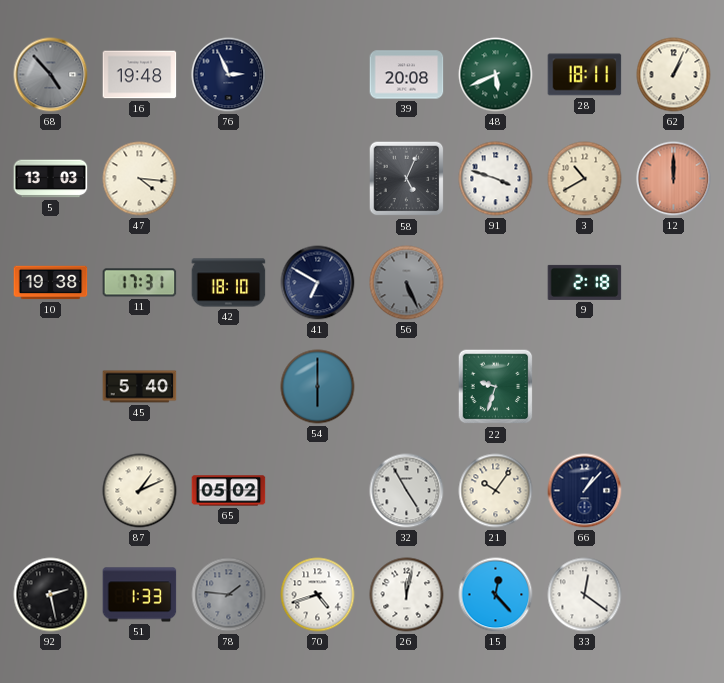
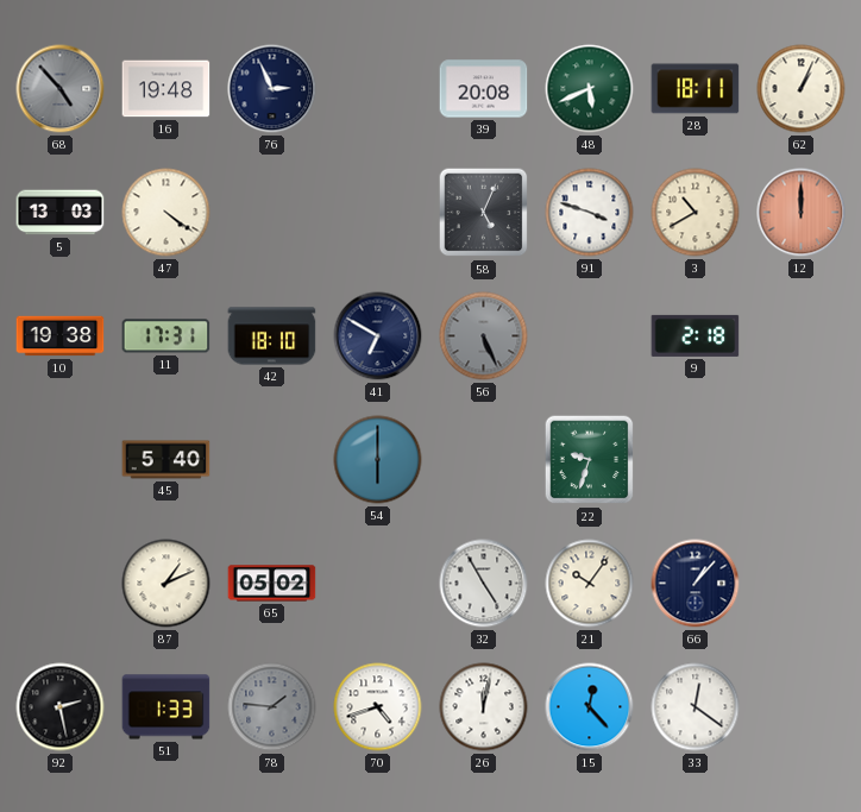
47: 4:16 -> 4:21 (166, 213)
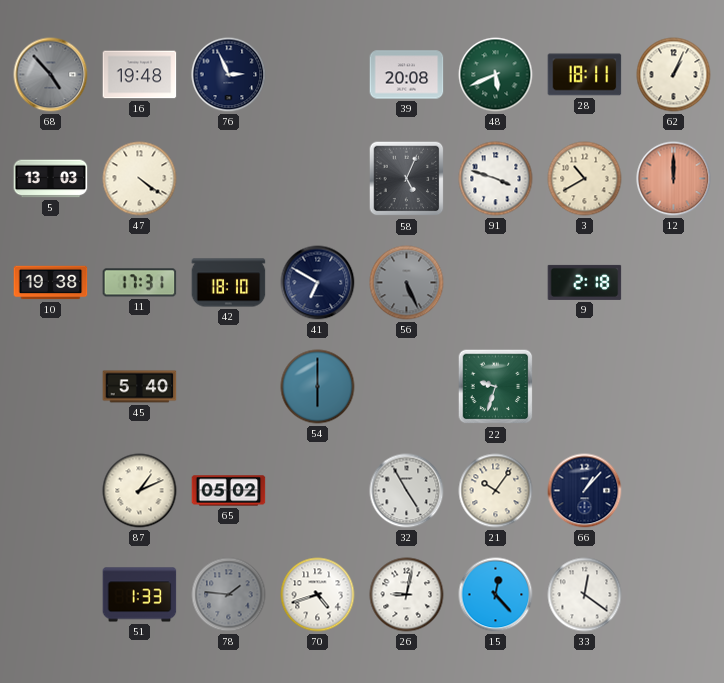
92: 2:28 -> none (61, 707)
26: 12:02 -> 9:02 (407, 595)
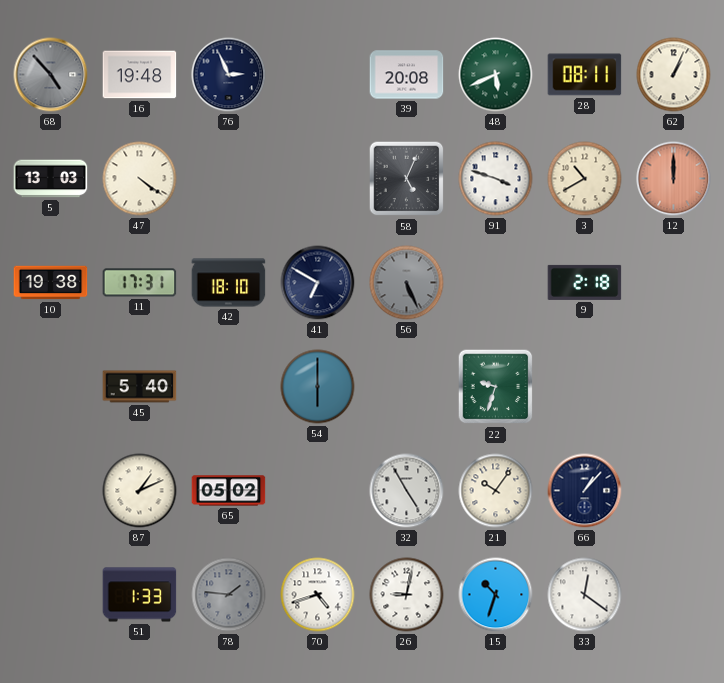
28: 18:11 -> 08:11 (585, 75)
15: 12:23 -> 10:33 (496, 595)
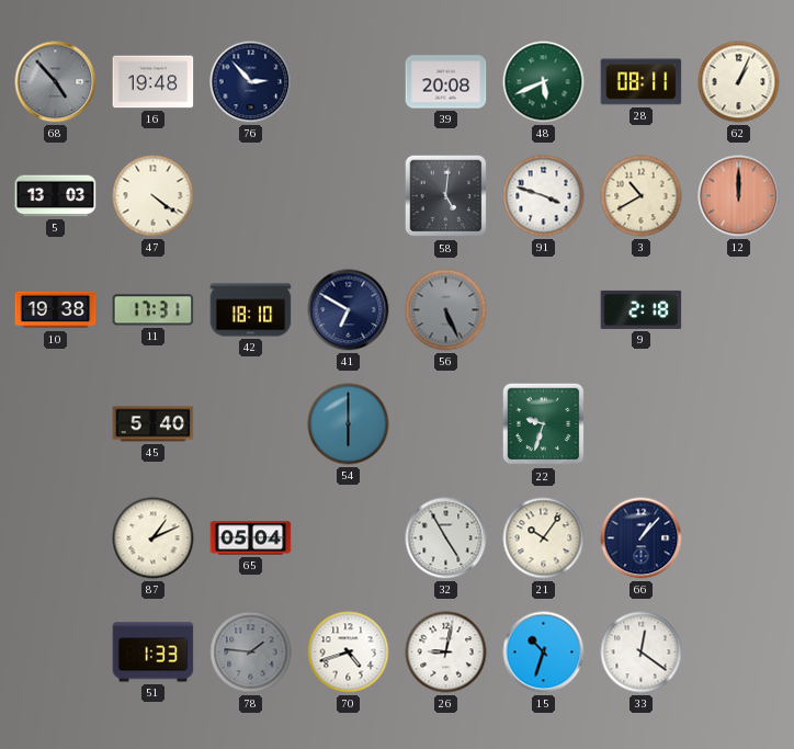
76: 2:56 -> 2:53 (251, 82)
58: 5:04 -> 5:01 (446, 196)
65: 05:02 -> 05:04 (251, 538)
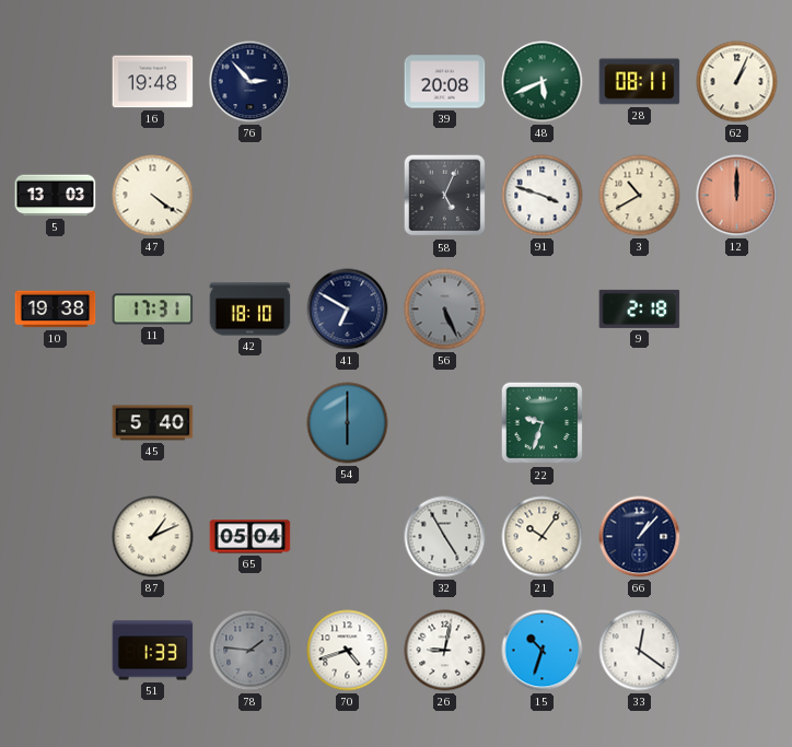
68: 4:53 -> none (56, 82)
58: 5:01 -> 5:04 (445, 196)
